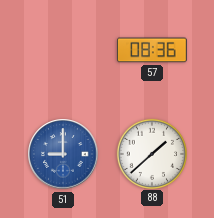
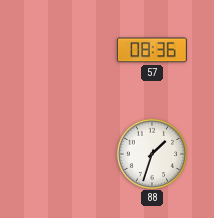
51: 9:00 -> none (63, 154)
88: 1:38 -> 1:33 (151, 153)
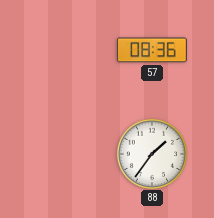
88: 1:33 -> 1:36 (151, 153)
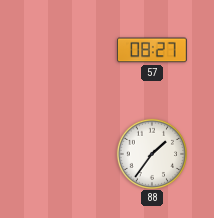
57: 08:36 -> 08:27 (153, 50)
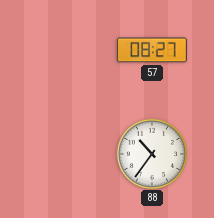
88: 1:36 -> 10:36 (151, 153)
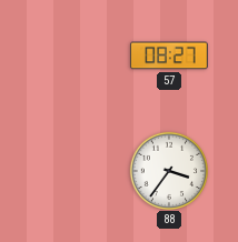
88: 10:36 -> 3:36 (168, 170)
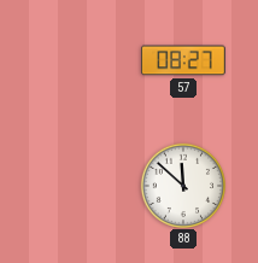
88: 3:36 -> 11:52 (182, 185)
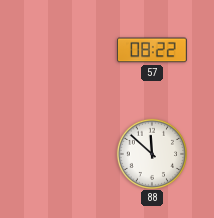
57: 08:27 -> 08:22 (153, 50)
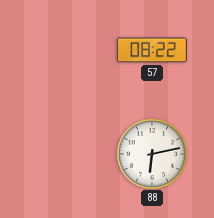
88: 11:52 -> 6:13 (151, 153)
